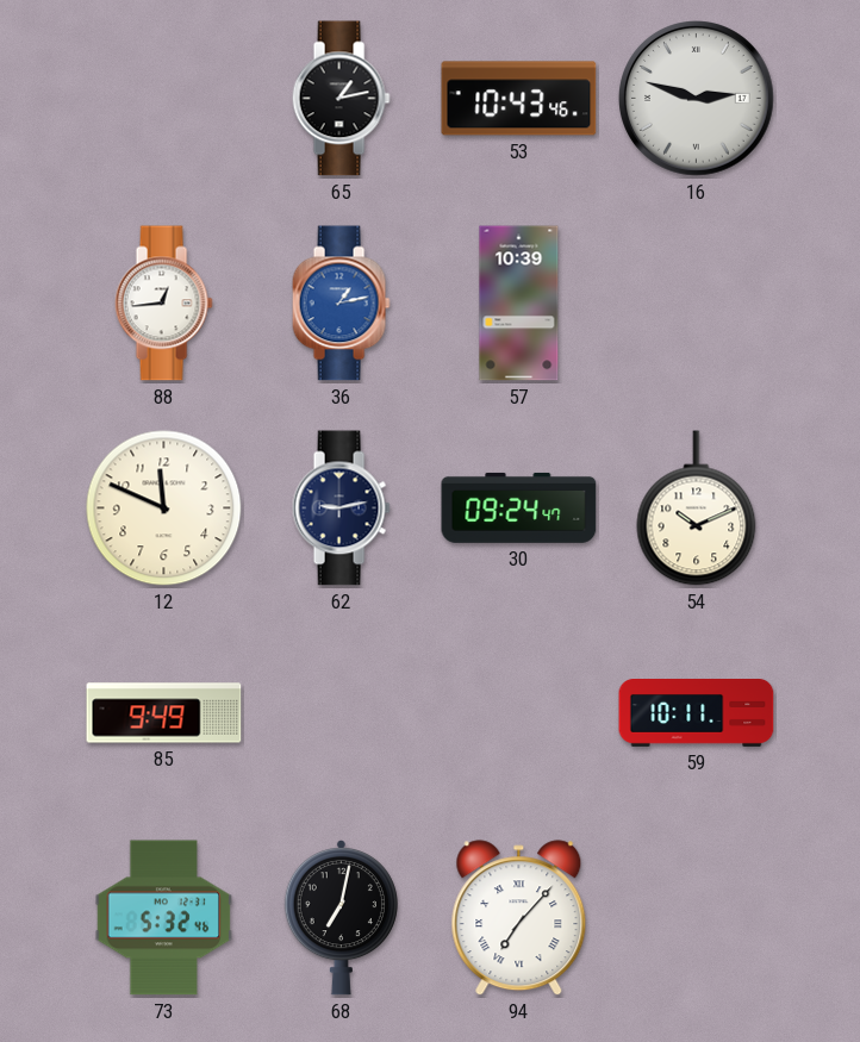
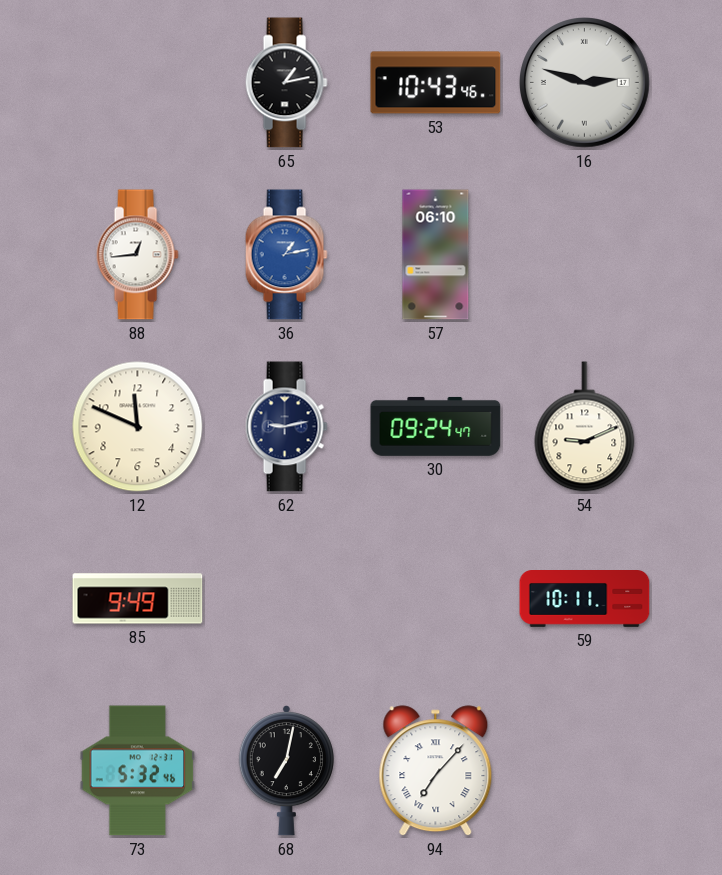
57: 10:39 -> 06:10 (436, 255)
54: 10:11 -> 9:11 (585, 427)
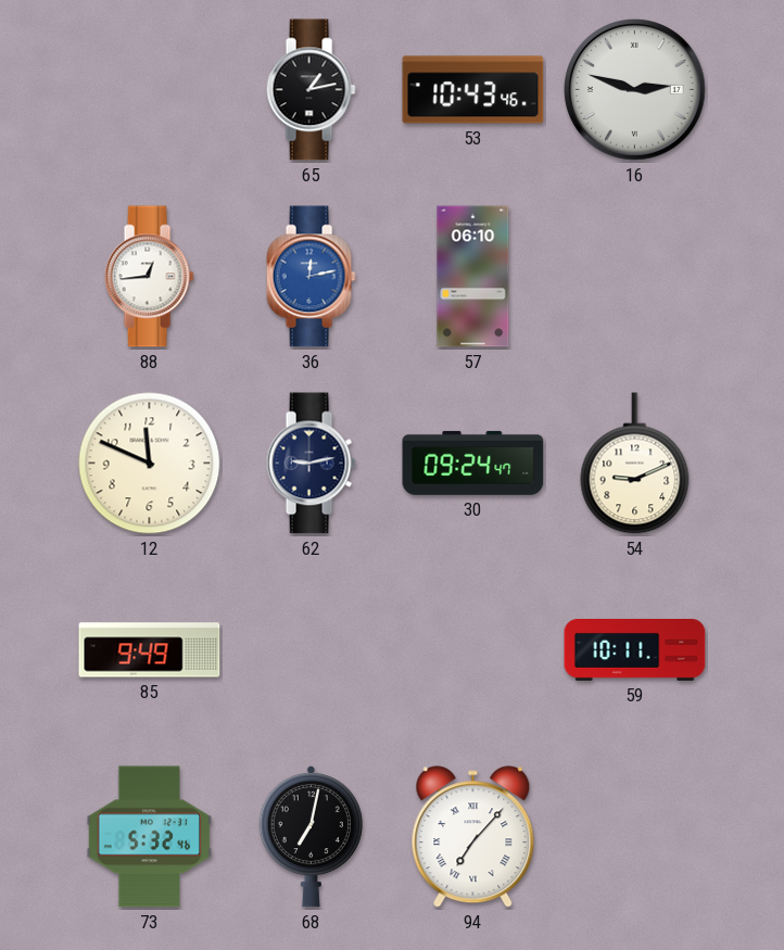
36: 1:13 -> 12:13 (311, 277)
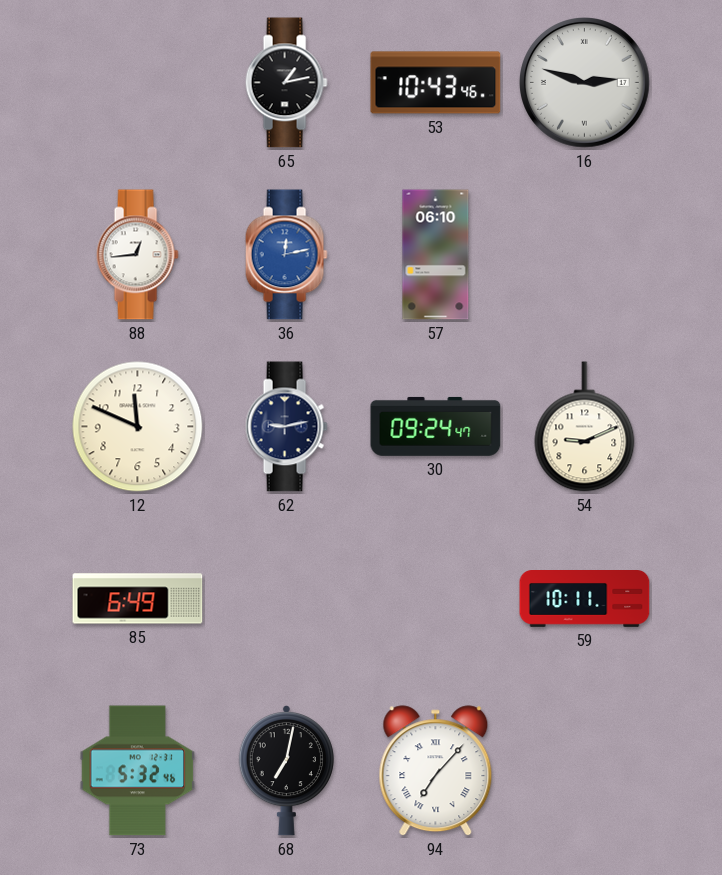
85: 9:49 -> 6:49 (138, 599)
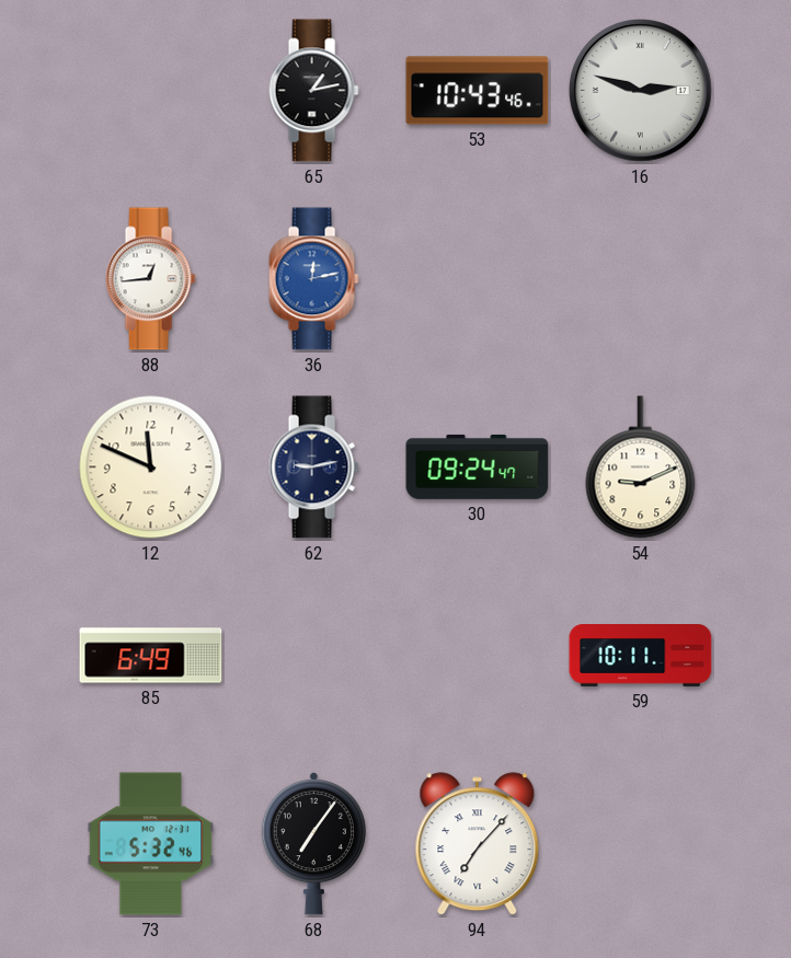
57: 06:10 -> none (436, 255)
68: 7:02 -> 7:06 (313, 844)
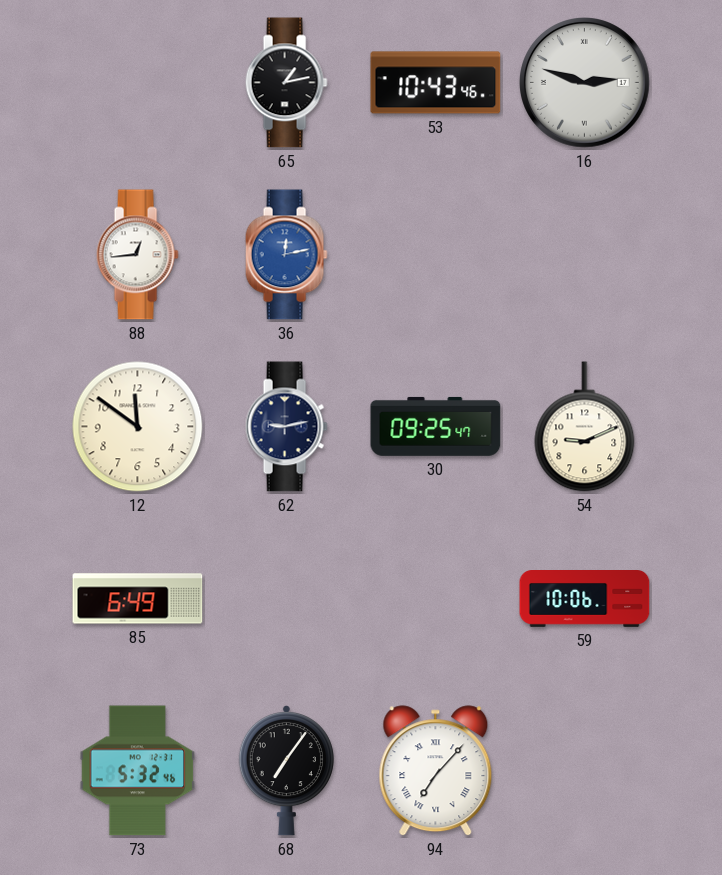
12: 11:49 -> 11:51 (138, 427)
30: 09:24 -> 09:25 (436, 426)
59: 10:11 -> 10:06 (585, 599)
